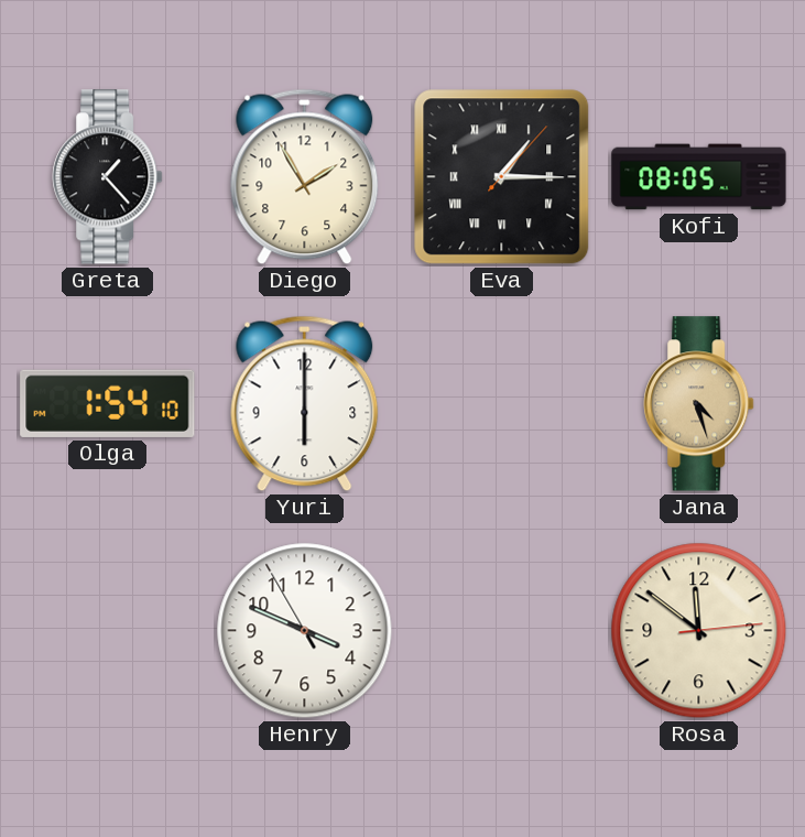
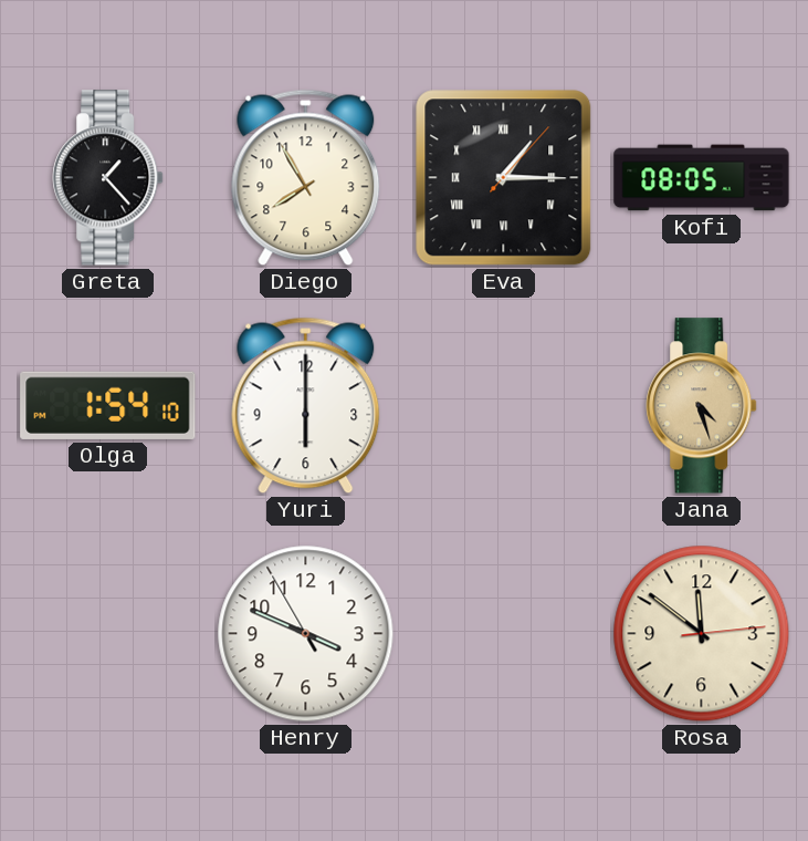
Diego: 1:55 -> 7:55 (306, 178)
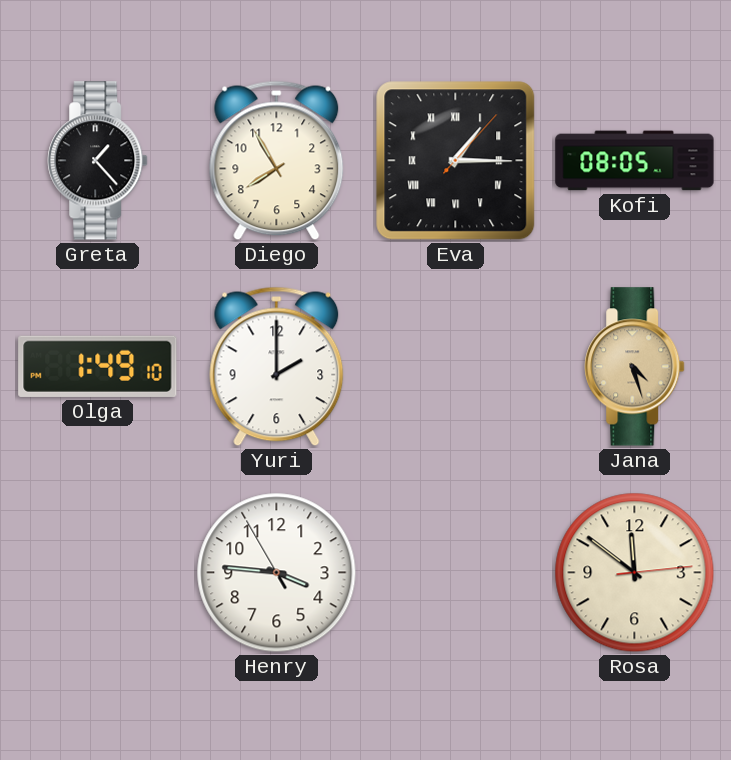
Olga: 1:54 -> 1:49 (98, 366)
Yuri: 6:00 -> 2:00 (277, 367)
Henry: 3:48 -> 3:45 (277, 573)
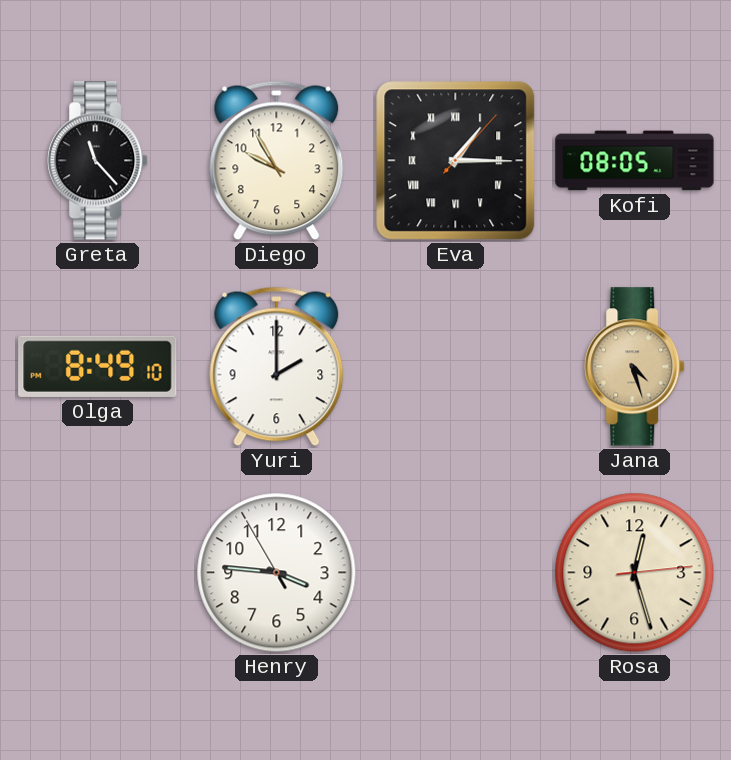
Greta: 1:23 -> 11:23 (98, 161)
Diego: 7:55 -> 9:55 (277, 161)
Olga: 1:49 -> 8:49 (98, 366)
Rosa: 11:51 -> 12:27 (635, 573)
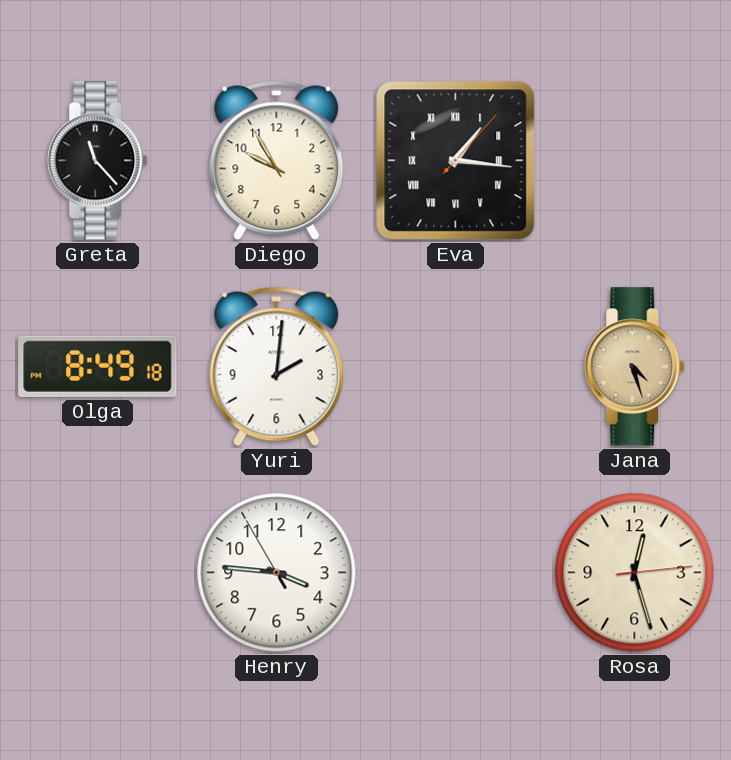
Eva: 1:15 -> 1:16 (456, 161)
Kofi: 08:05 -> none (635, 161)
Olga: 8:49:10 -> 8:49:18 (98, 366)
Yuri: 2:00 -> 2:01 (277, 367)
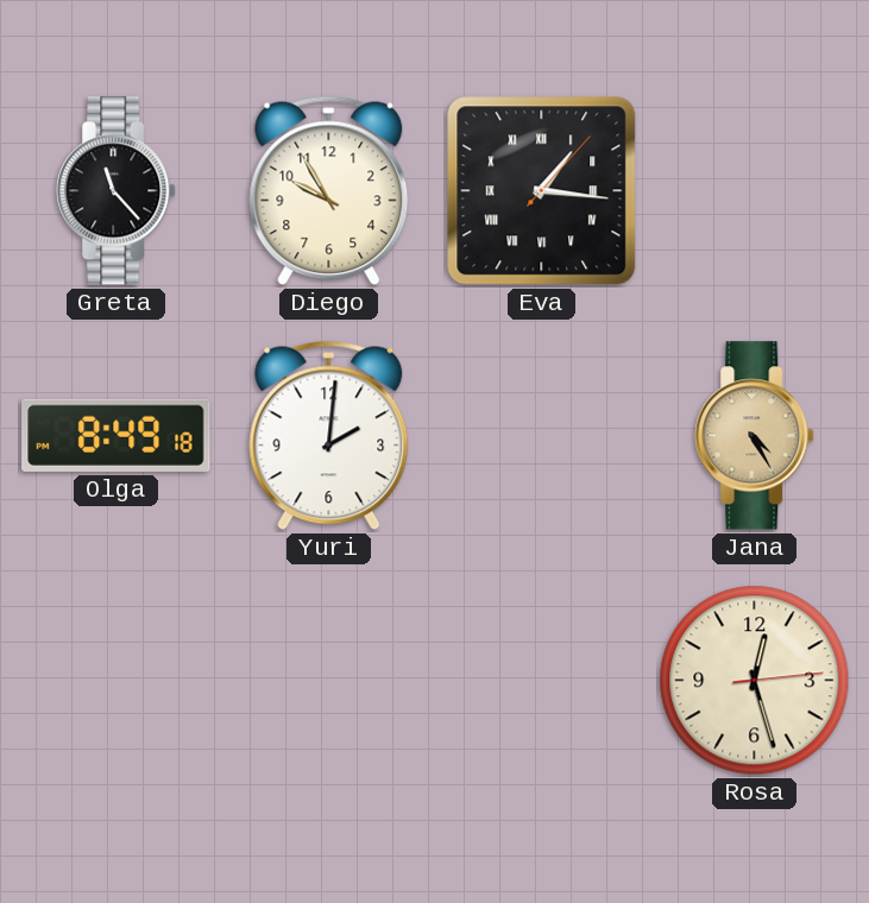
Jana: 4:27 -> 4:25 (755, 436)
Henry: 3:45 -> none (277, 573)
